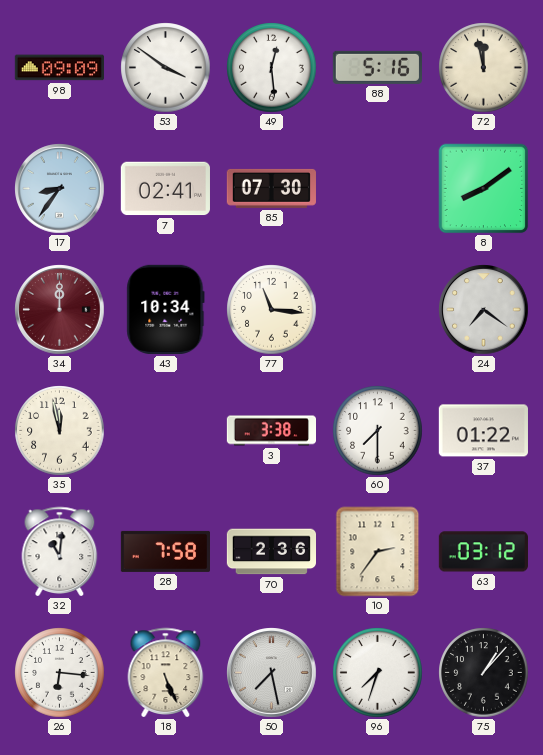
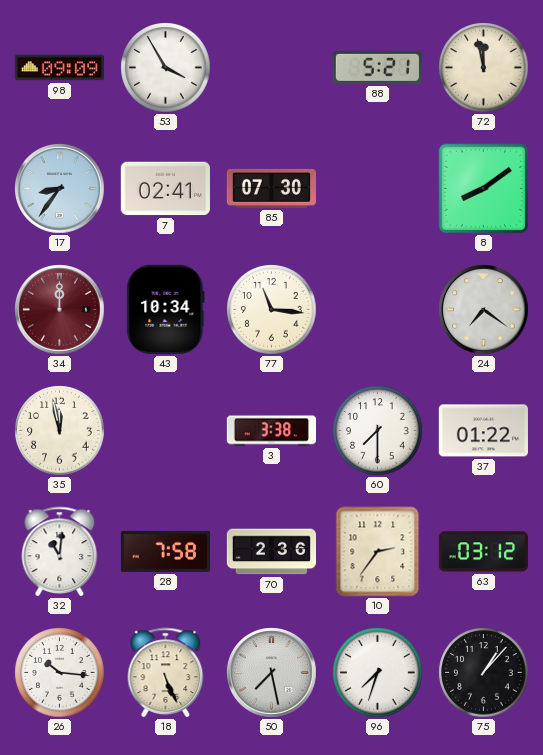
53: 3:51 -> 3:55 (166, 68)
49: 12:29 -> none (272, 68)
88: 5:16 -> 5:21 (377, 67)
26: 6:16 -> 10:16 (60, 673)
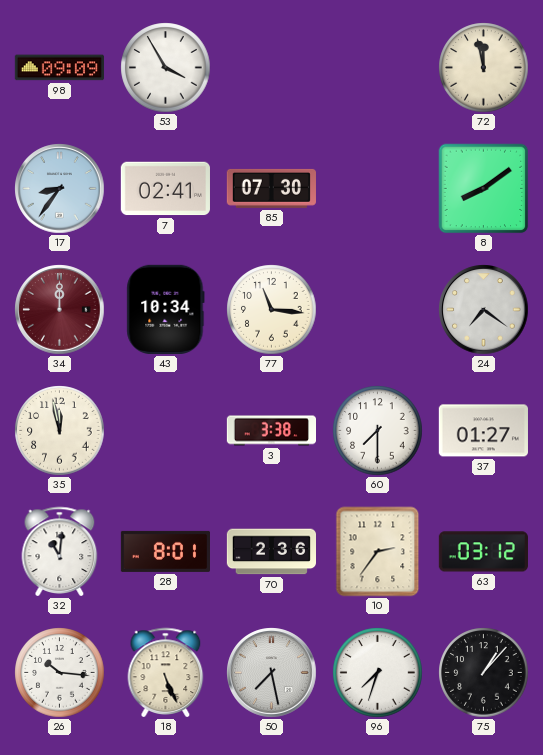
88: 5:21 -> none (377, 67)
37: 01:22 -> 01:27 (483, 431)
28: 7:58 -> 8:01 (165, 551)
